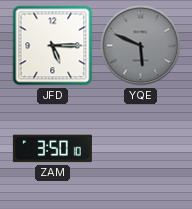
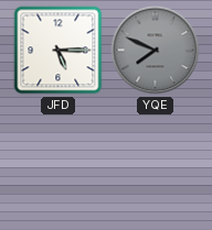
YQE: 5:49 -> 7:49 (156, 51)
ZAM: 3:50 -> none (52, 149)
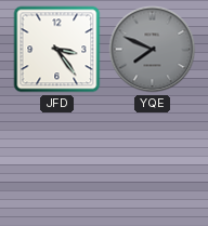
JFD: 5:15 -> 3:24 (57, 50)
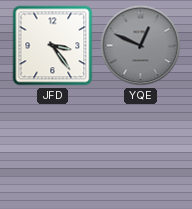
YQE: 7:49 -> 12:49 (141, 46)
